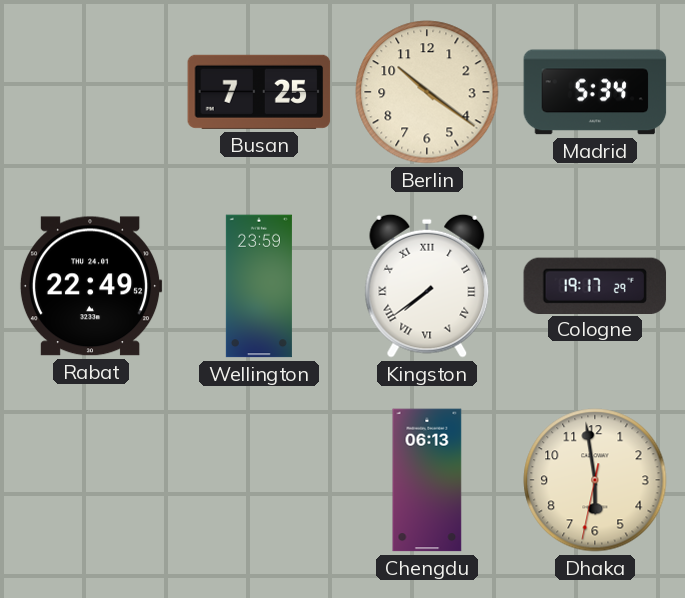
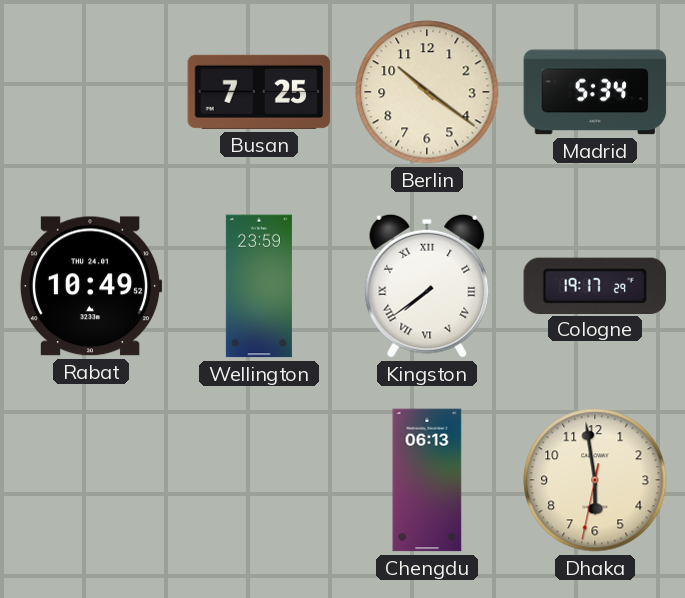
Rabat: 22:49 -> 10:49 (91, 286)
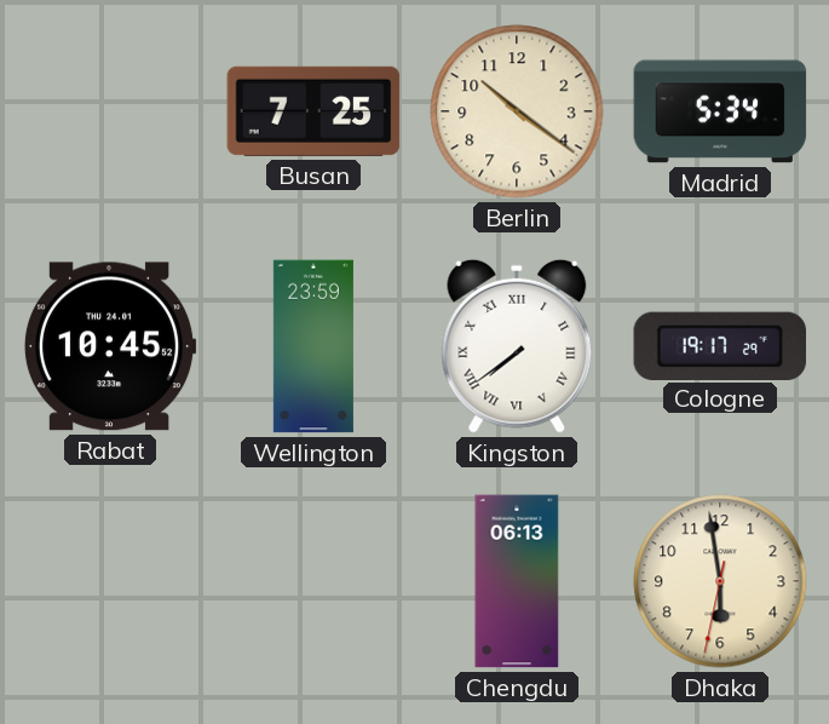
Rabat: 10:49 -> 10:45 (110, 346)
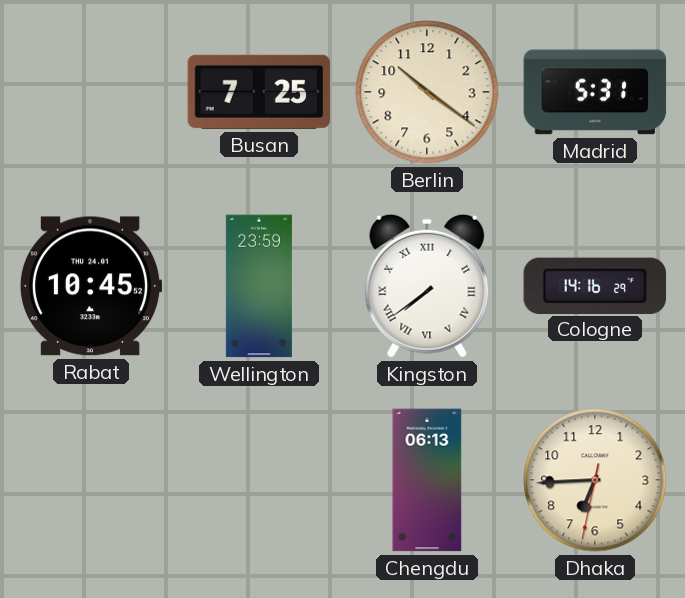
Madrid: 5:34 -> 5:31 (595, 92)
Cologne: 19:17 -> 14:16 (595, 285)
Dhaka: 5:58 -> 6:44 (595, 480)
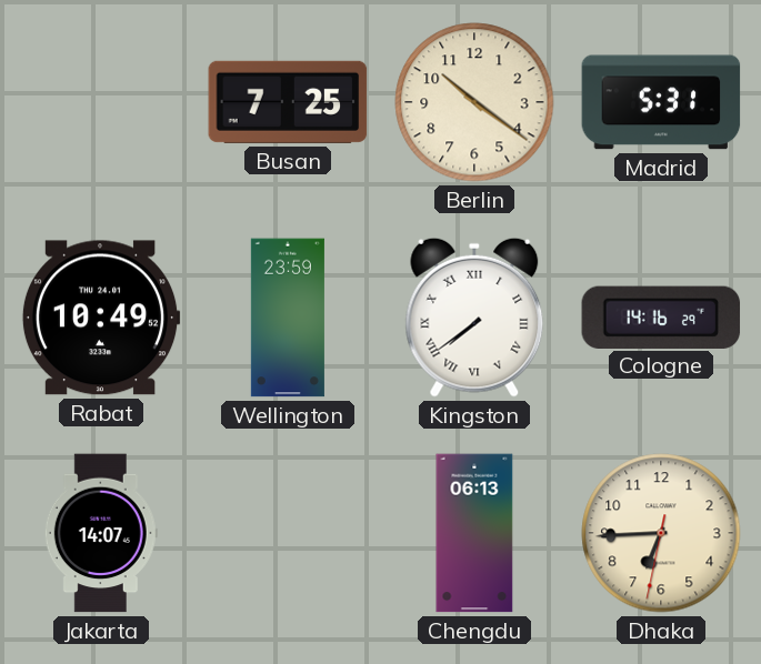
Rabat: 10:45 -> 10:49 (101, 318)
Jakarta: none -> 14:07 (101, 533)
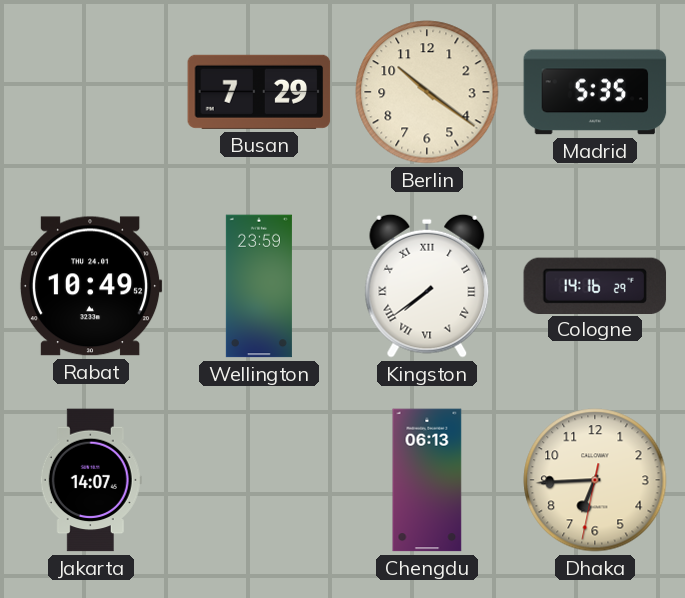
Busan: 7:25 -> 7:29 (259, 92)
Madrid: 5:31 -> 5:35 (595, 92)
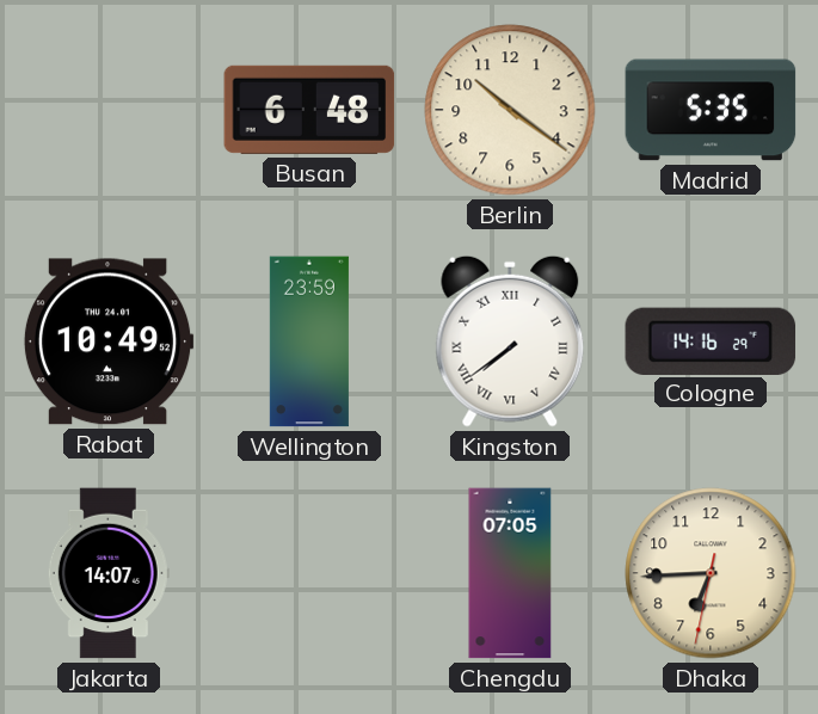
Busan: 7:29 -> 6:48 (309, 110)
Chengdu: 06:13 -> 07:05 (510, 573)
